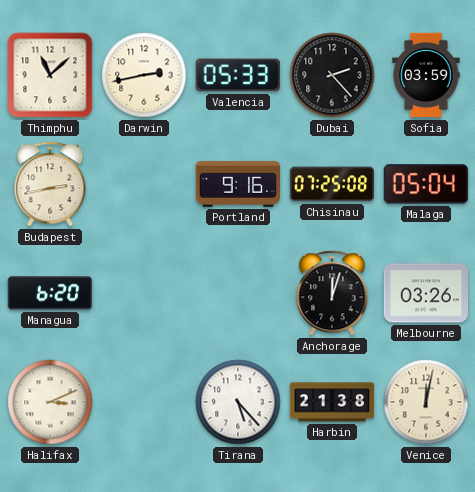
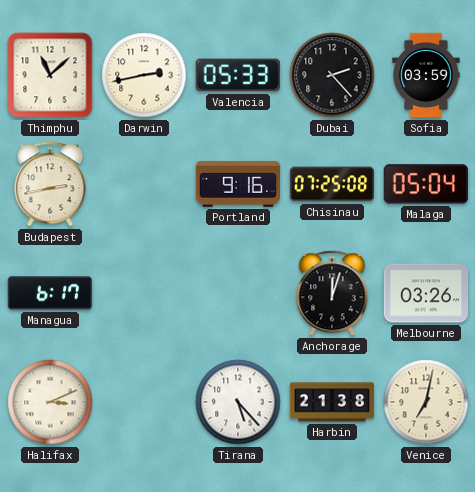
Managua: 6:20 -> 6:17 (50, 293)
Venice: 12:02 -> 7:02 (426, 402)
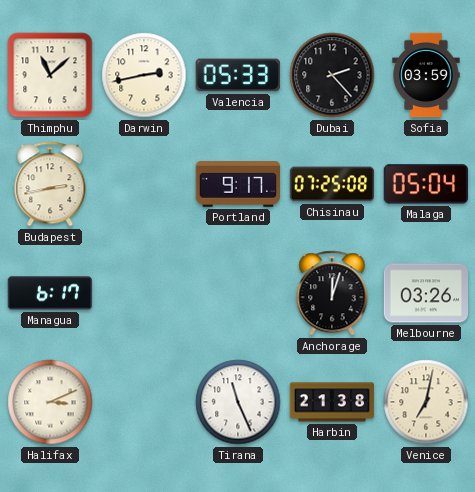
Portland: 9:16 -> 9:17 (238, 184)
Tirana: 5:23 -> 11:26 (238, 402)
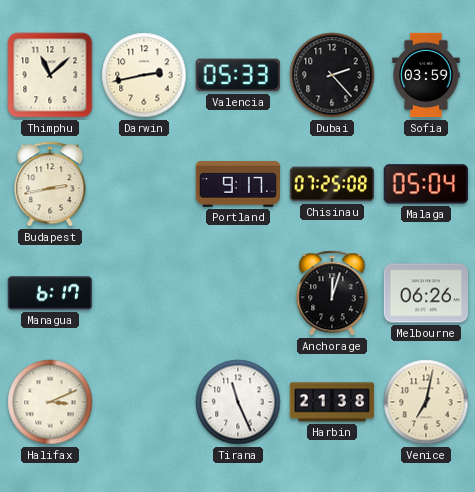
Melbourne: 03:26 -> 06:26 (426, 293)
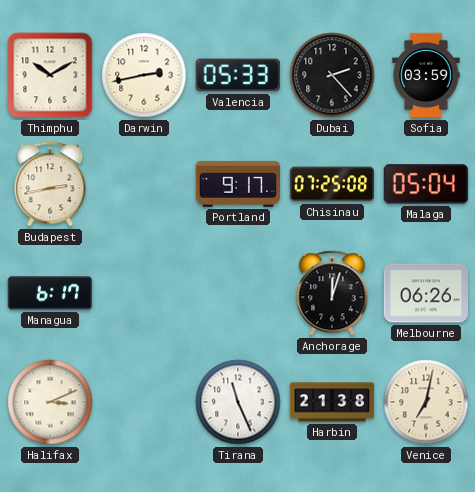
Thimphu: 11:08 -> 10:10 (50, 75)
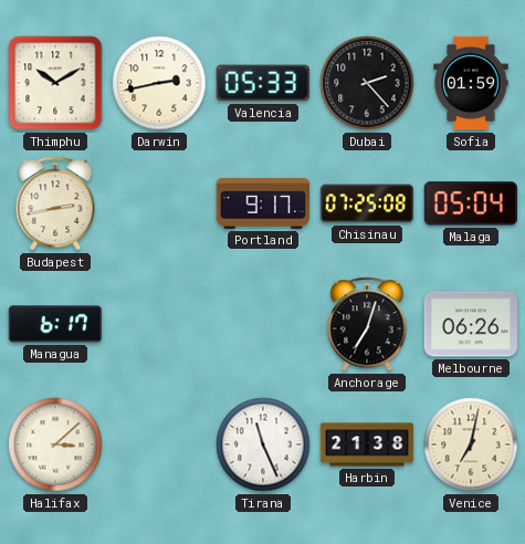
Sofia: 03:59 -> 01:59 (471, 83)
Anchorage: 12:03 -> 7:03 (367, 324)
Halifax: 3:11 -> 3:08 (55, 444)
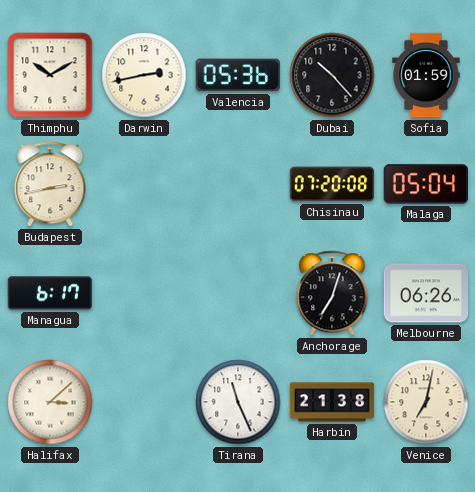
Valencia: 05:33 -> 05:36 (238, 75)
Dubai: 2:23 -> 10:23 (332, 75)
Portland: 9:17 -> none (263, 203)
Chisinau: 07:25 -> 07:20 (332, 184)
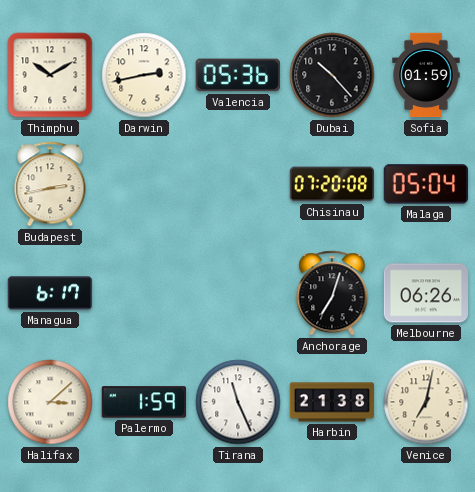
Palermo: none -> 1:59 (143, 402)
